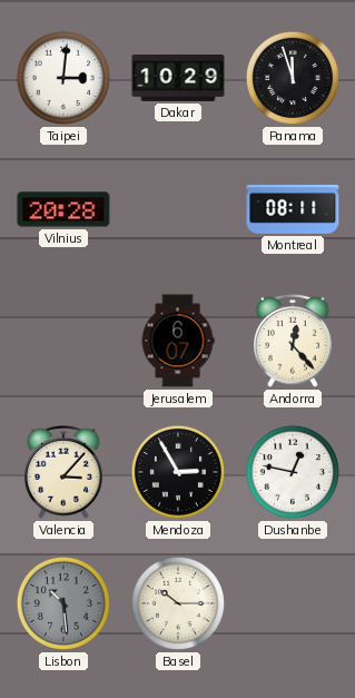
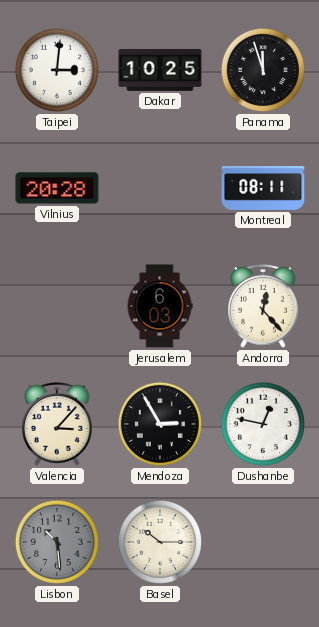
Dakar: 10:29 -> 10:25 (160, 71)
Jerusalem: 6:07 -> 6:03 (160, 306)
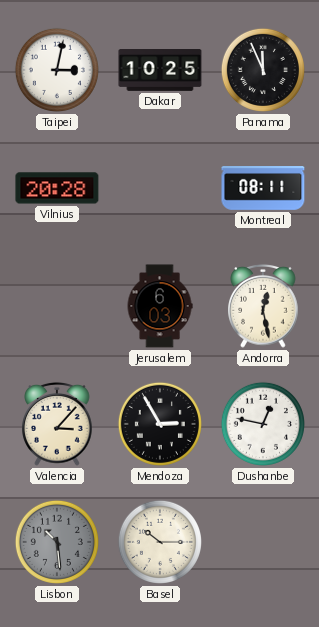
Taipei: 3:01 -> 3:02 (57, 70)
Panama: 11:57 -> 11:56 (263, 70)
Andorra: 12:23 -> 12:28 (263, 306)
